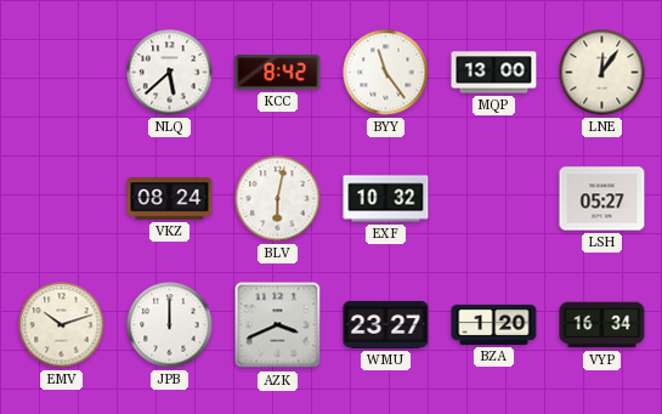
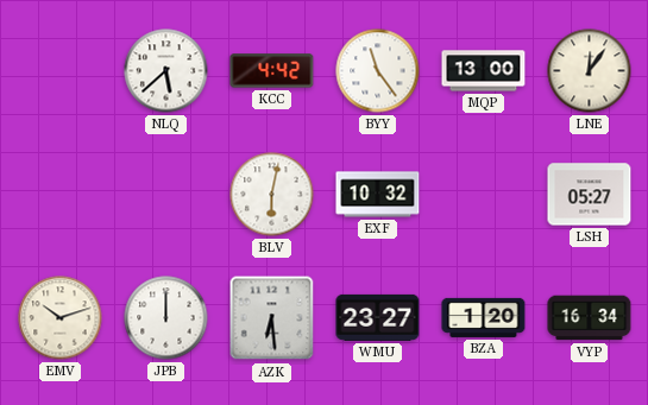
KCC: 8:42 -> 4:42 (272, 71)
VKZ: 08:24 -> none (170, 199)
AZK: 3:41 -> 6:29 (272, 318)
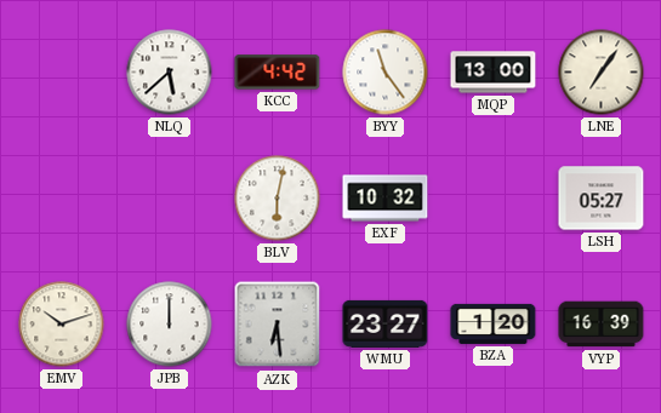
LNE: 12:06 -> 7:06 (602, 73)
VYP: 16:34 -> 16:39 (602, 325)
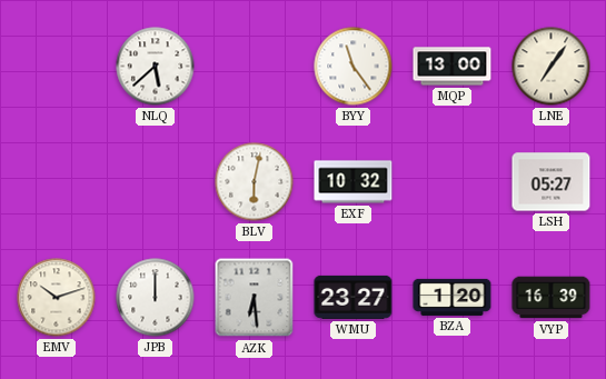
KCC: 4:42 -> none (278, 73)
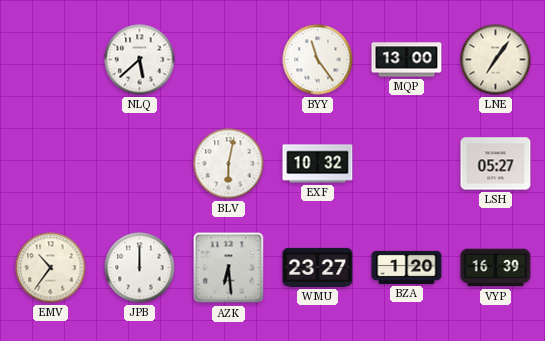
EMV: 10:12 -> 10:36 (51, 268)
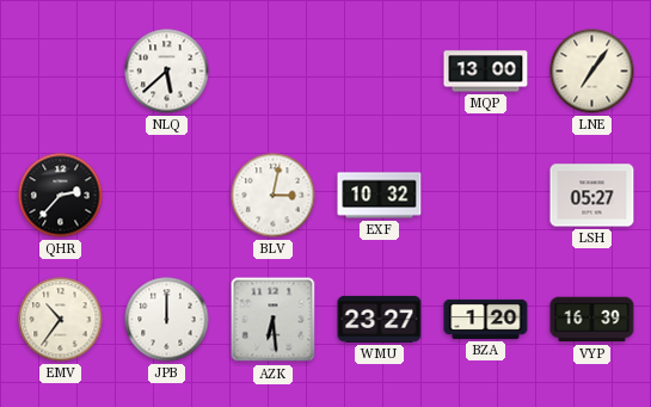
BYY: 11:24 -> none (318, 60)
QHR: none -> 2:37 (61, 196)
BLV: 6:02 -> 3:02 (274, 196)
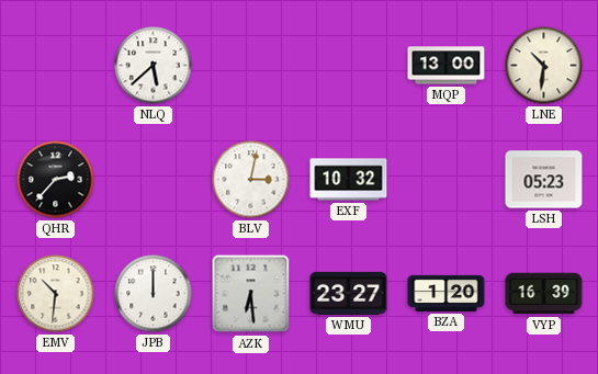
LNE: 7:06 -> 10:31 (544, 66)
LSH: 05:27 -> 05:23 (544, 180)
EMV: 10:36 -> 10:31 (56, 294)
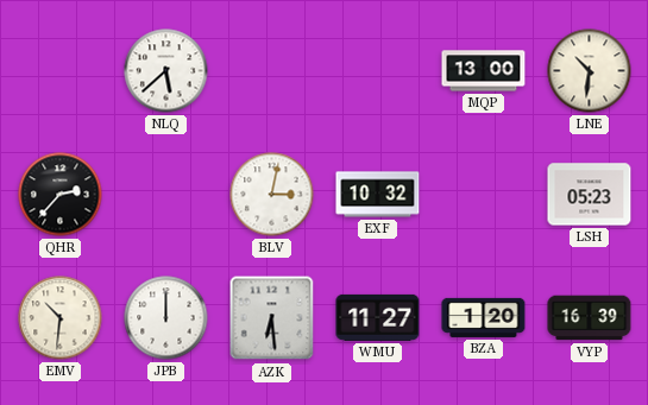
WMU: 23:27 -> 11:27 (378, 317)
